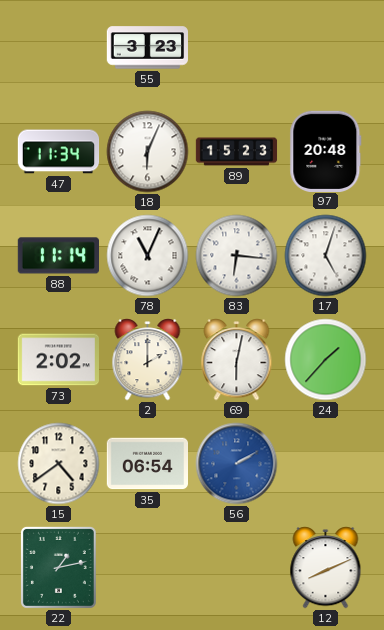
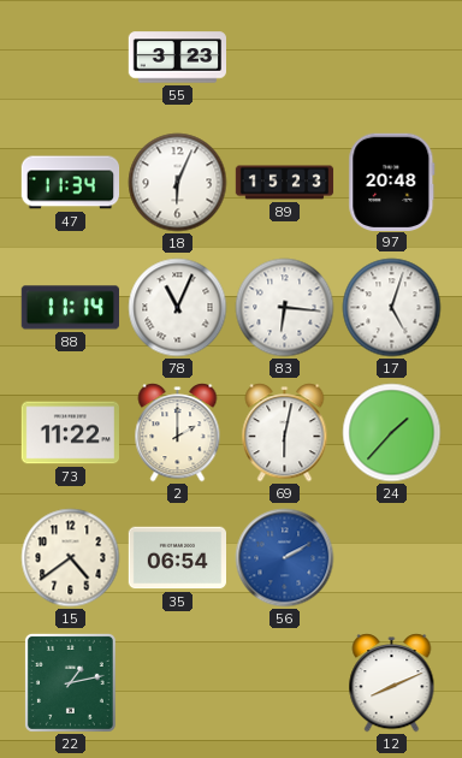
73: 2:02 -> 11:22 (70, 433)
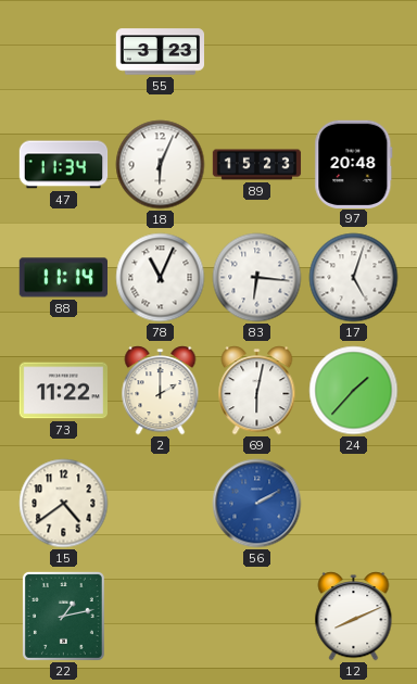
35: 06:54 -> none (177, 558)
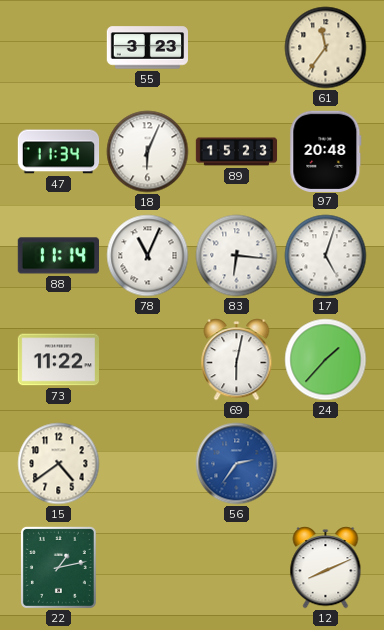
61: none -> 11:36 (326, 48)
2: 2:00 -> none (161, 391)
56: 2:10 -> 2:36 (237, 464)
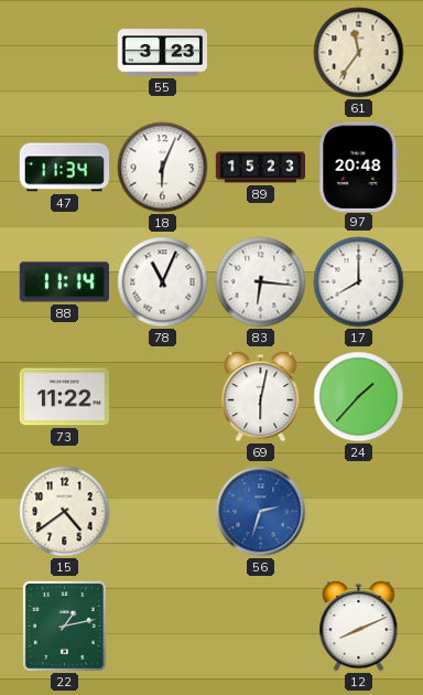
17: 5:03 -> 8:00 (359, 282)
56: 2:36 -> 2:33 (261, 512)
